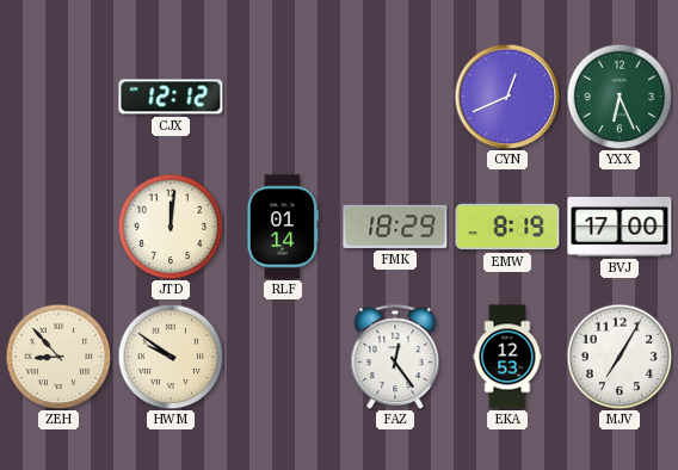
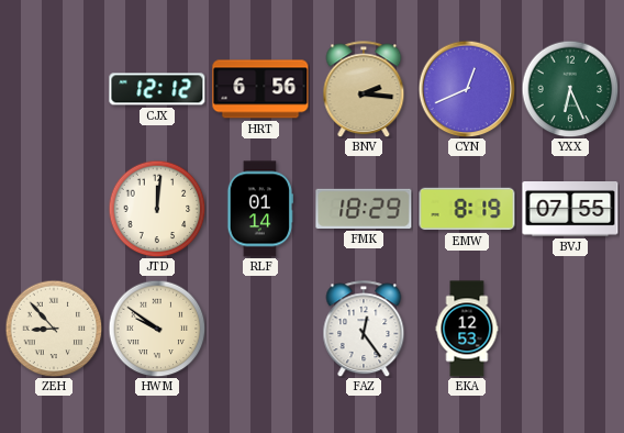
HRT: none -> 6:56 (260, 89)
BNV: none -> 2:16 (364, 89)
BVJ: 17:00 -> 07:55 (570, 210)
MJV: 7:05 -> none (620, 357)
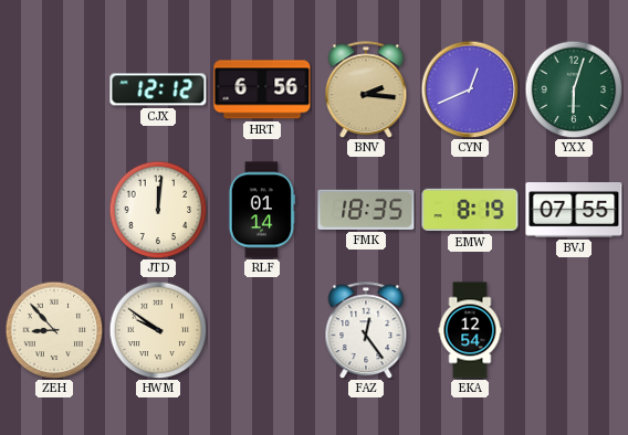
YXX: 6:26 -> 6:03 (574, 89)
FMK: 18:29 -> 18:35 (366, 210)
EKA: 12:53 -> 12:54 (470, 330)
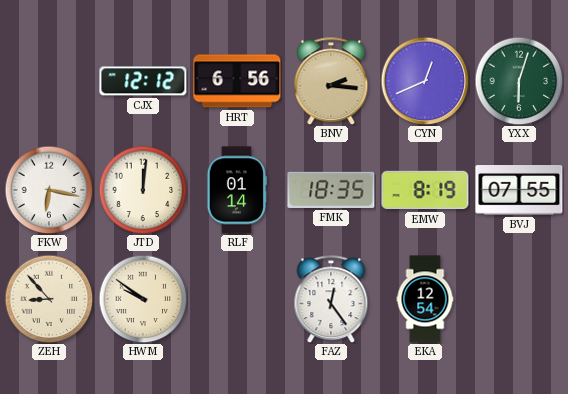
FKW: none -> 6:17 (49, 190)
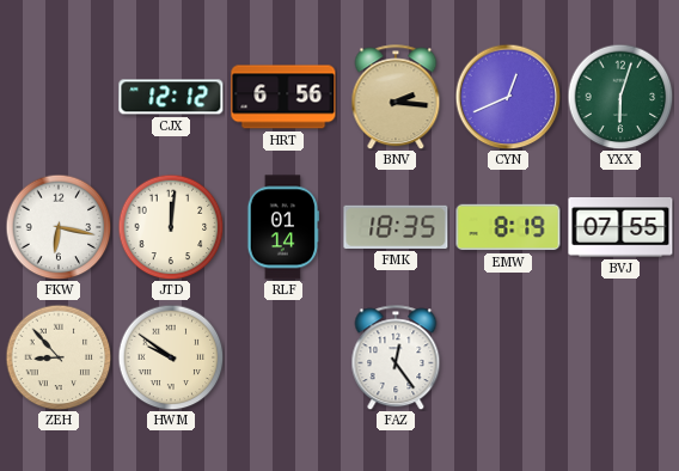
EKA: 12:54 -> none (425, 299)
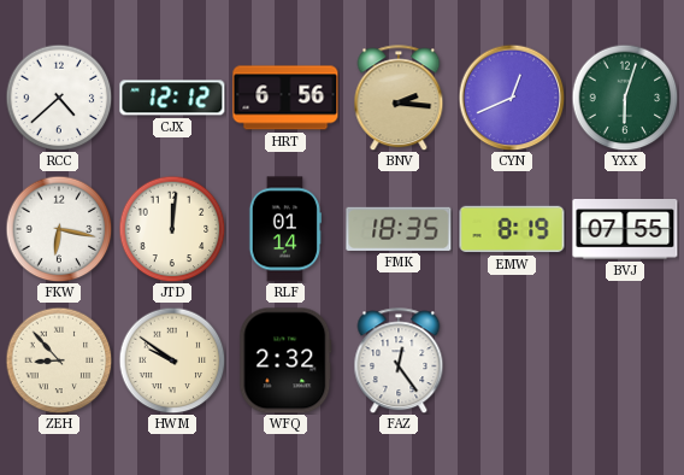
RCC: none -> 4:38 (59, 98)
WFQ: none -> 2:32 (285, 360)
